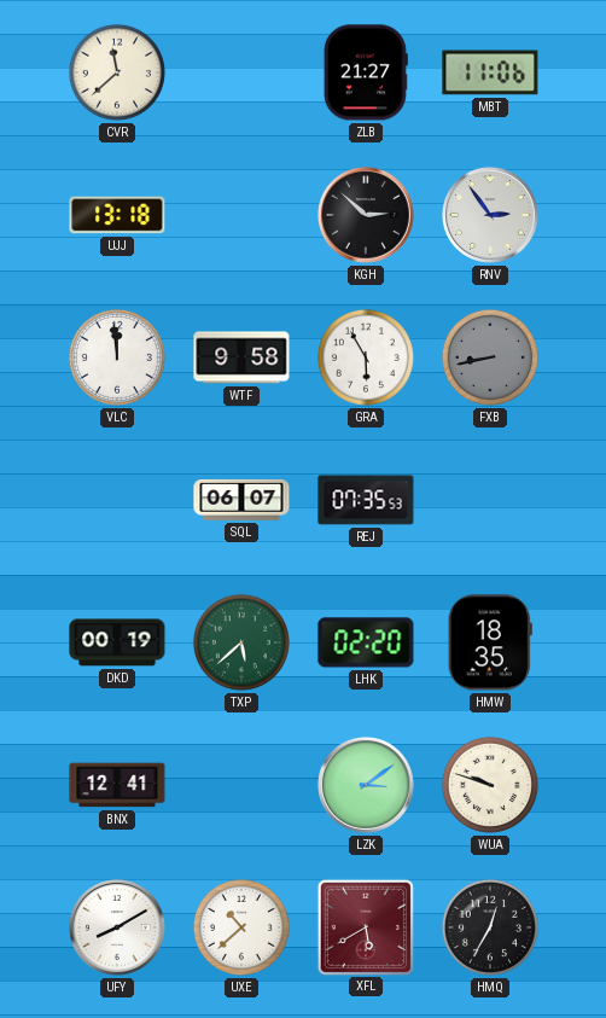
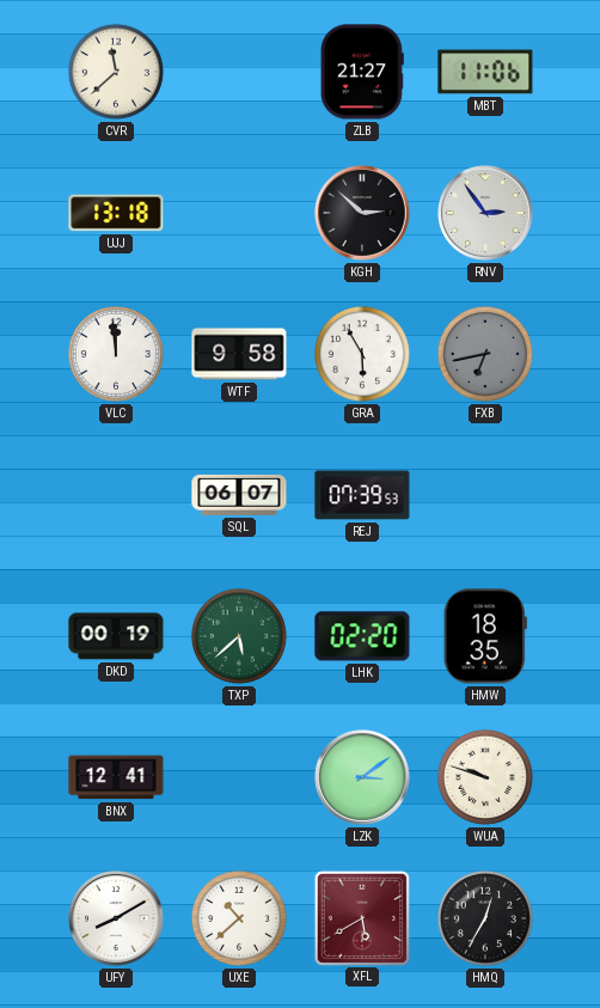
FXB: 8:43 -> 6:43 (485, 354)
REJ: 07:35 -> 07:39 (362, 495)
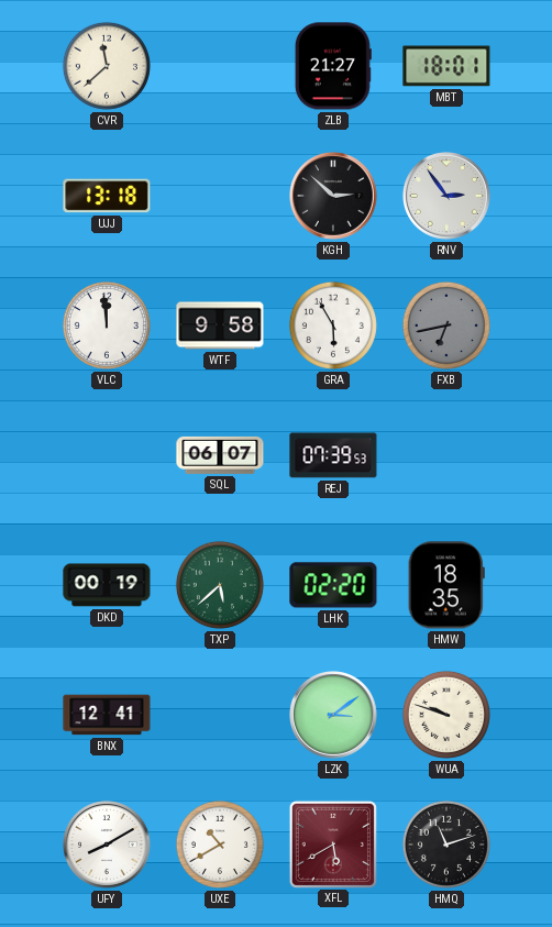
MBT: 11:06 -> 18:01 (446, 66)
UXE: 10:38 -> 10:40 (220, 845)
HMQ: 12:35 -> 11:12 (446, 845)
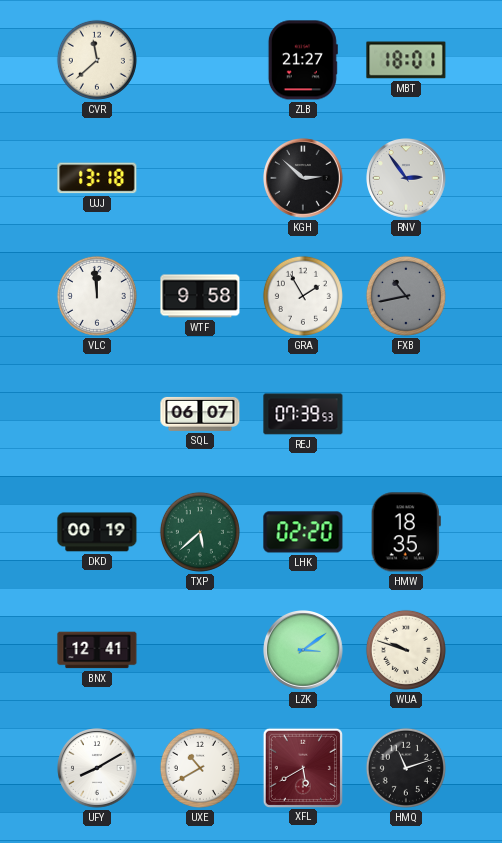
GRA: 5:55 -> 1:55 (303, 296)
FXB: 6:43 -> 10:43 (406, 296)
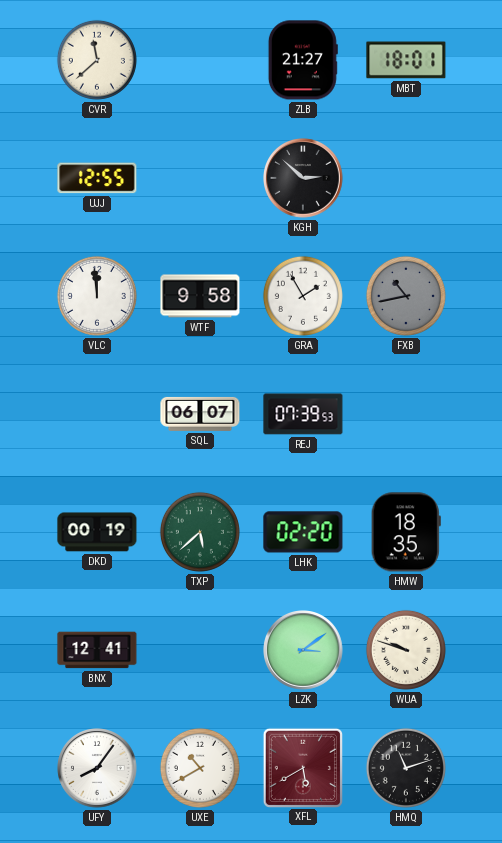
UJJ: 13:18 -> 12:55 (97, 178)
RNV: 2:54 -> none (406, 178)
UFY: 8:10 -> 8:06 (97, 768)
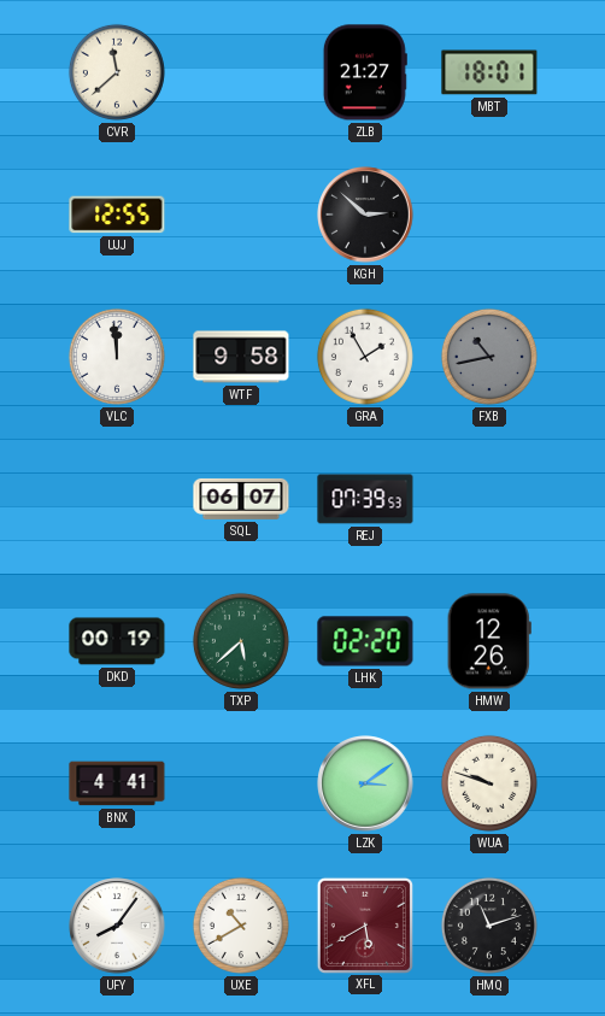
HMW: 18:35 -> 12:26 (489, 641)
BNX: 12:41 -> 4:41 (117, 783)
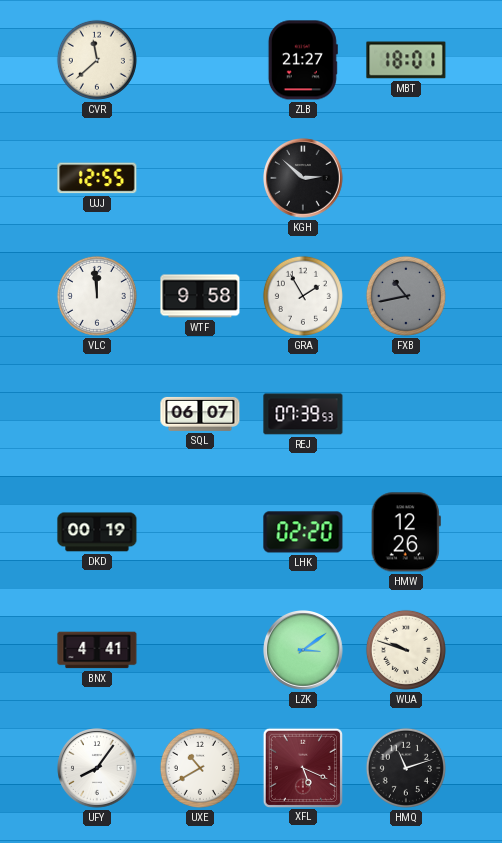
TXP: 5:38 -> none (241, 641)
XFL: 5:40 -> 5:19 (302, 767)
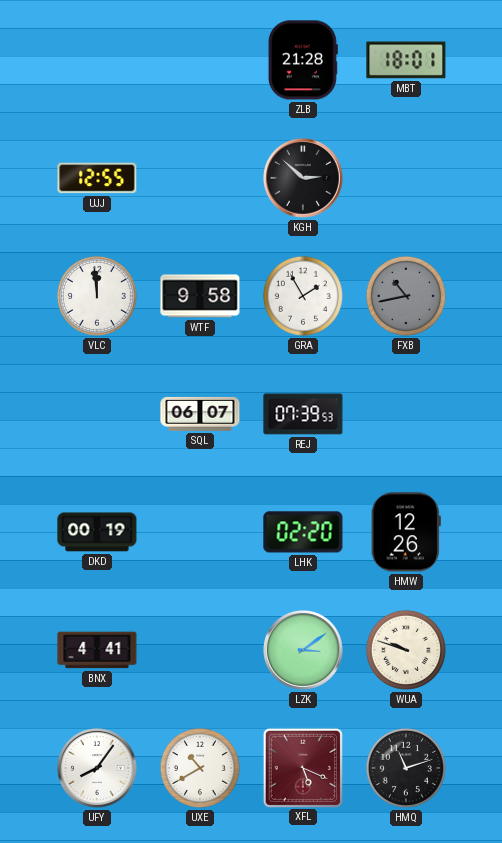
CVR: 11:38 -> none (97, 60)
ZLB: 21:27 -> 21:28 (303, 60)
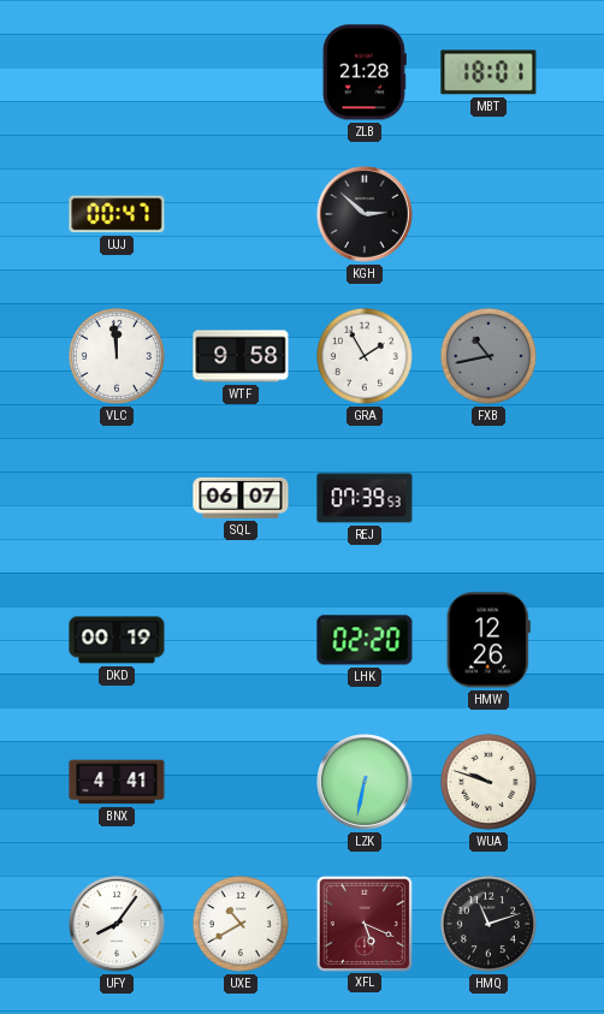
UJJ: 12:55 -> 00:47 (117, 214)
LZK: 3:09 -> 6:32 (365, 782)
